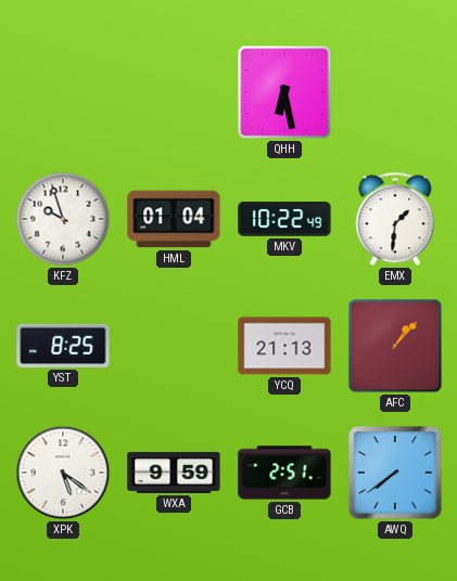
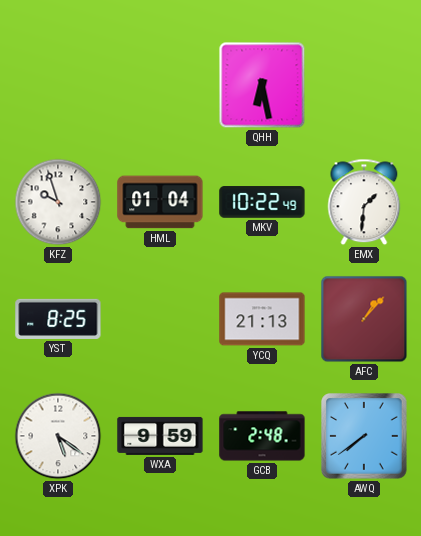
GCB: 2:51 -> 2:48 (262, 436)
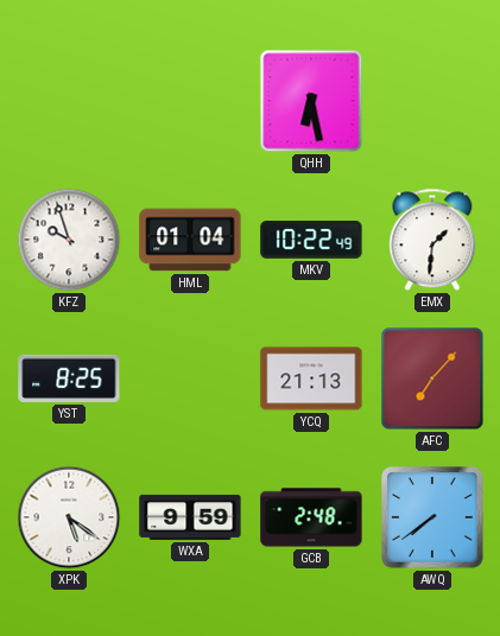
AFC: 1:07 -> 7:07 (432, 379)
